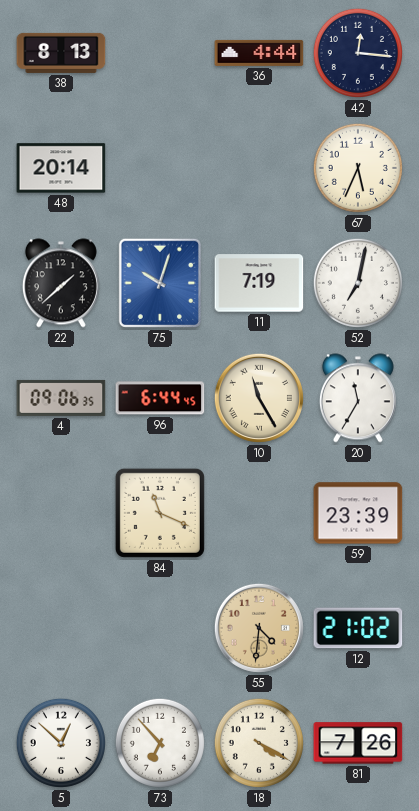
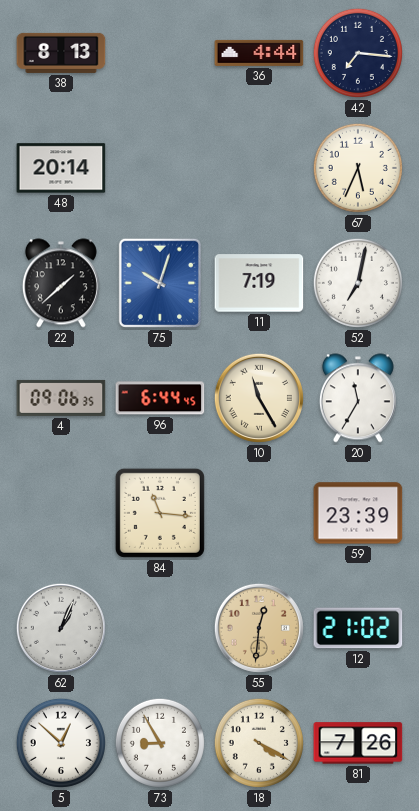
42: 12:16 -> 7:16 (358, 53)
84: 11:19 -> 11:16 (160, 513)
62: none -> 1:04 (61, 628)
55: 4:31 -> 12:31 (259, 628)
73: 6:53 -> 8:55 (160, 743)
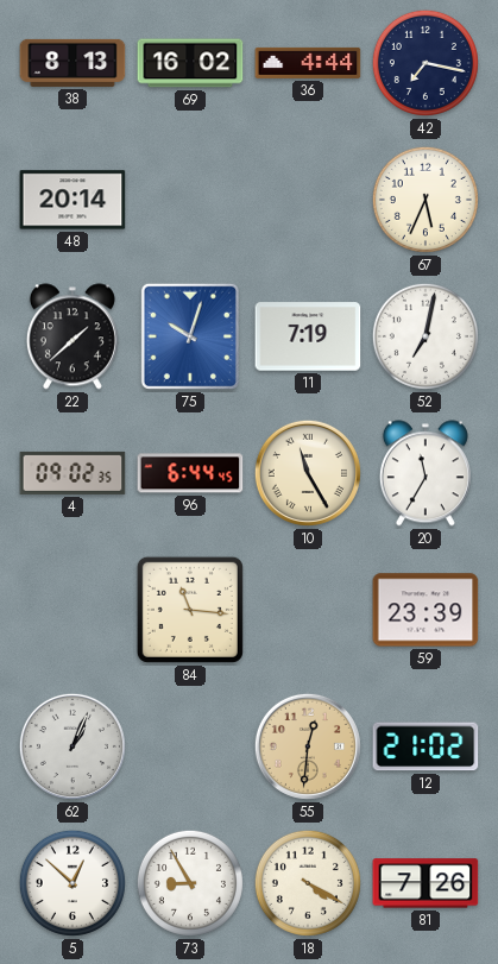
69: none -> 16:02 (190, 63)
42: 7:16 -> 7:17 (425, 63)
4: 09:06 -> 09:02 (73, 473)
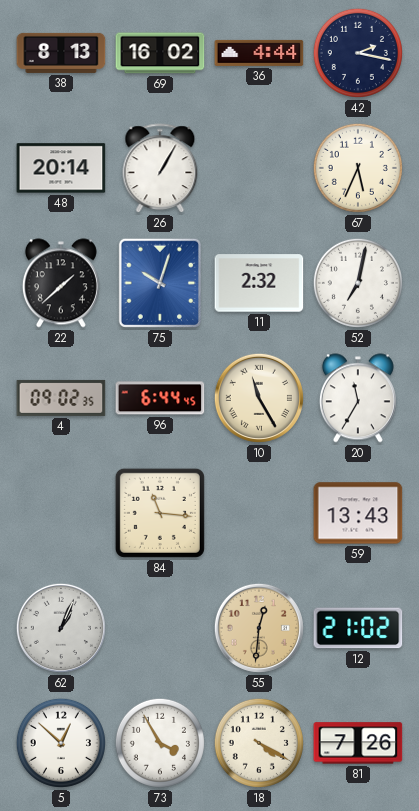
42: 7:17 -> 2:17 (358, 53)
26: none -> 1:05 (160, 169)
11: 7:19 -> 2:32 (259, 283)
59: 23:39 -> 13:43 (358, 513)
73: 8:55 -> 3:55 (160, 743)
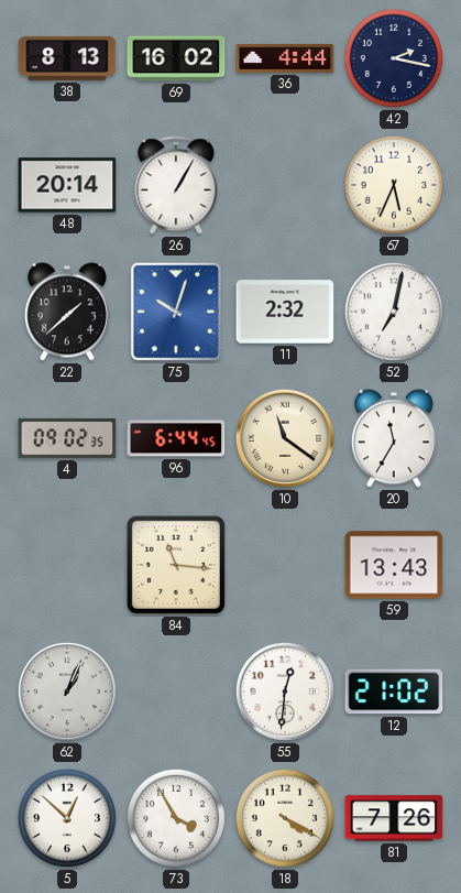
10: 11:25 -> 11:21 (285, 438)
55 dial: champagne -> white (285, 691)
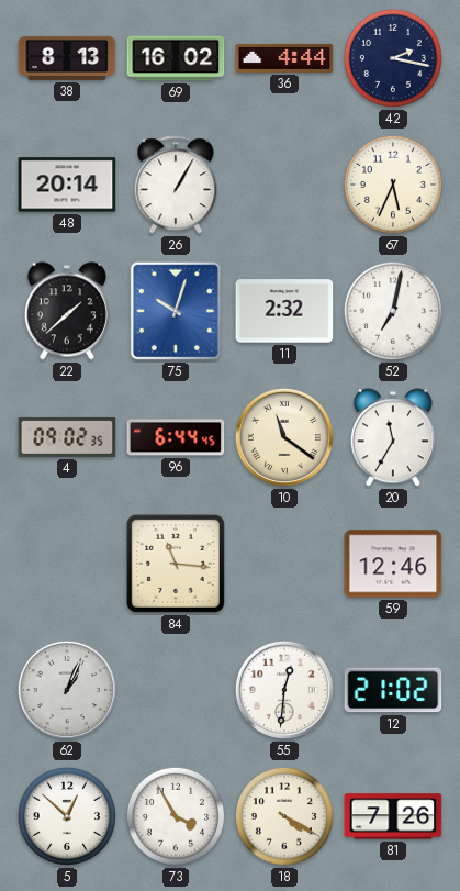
59: 13:43 -> 12:46 (393, 564)
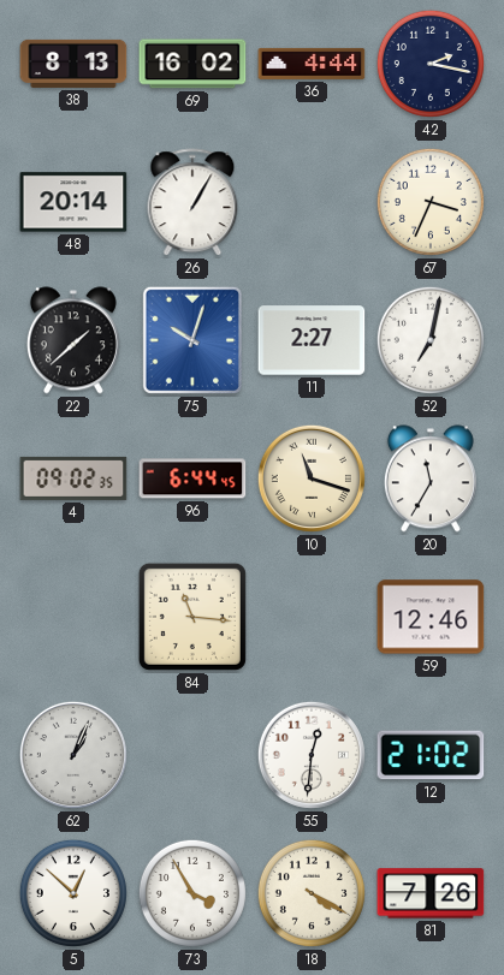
67: 5:34 -> 3:34 (431, 202)
11: 2:32 -> 2:27 (312, 340)
10: 11:21 -> 11:18 (312, 478)
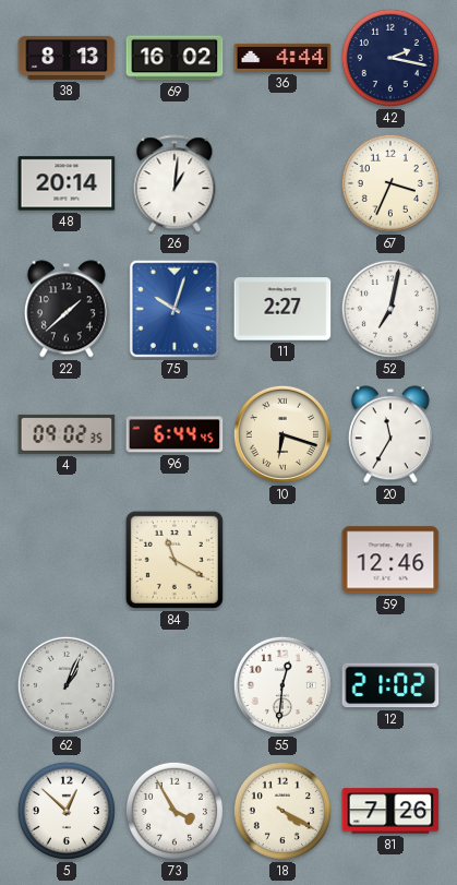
26: 1:05 -> 1:01 (175, 184)
10: 11:18 -> 6:18 (282, 434)
84: 11:16 -> 11:20 (175, 560)
